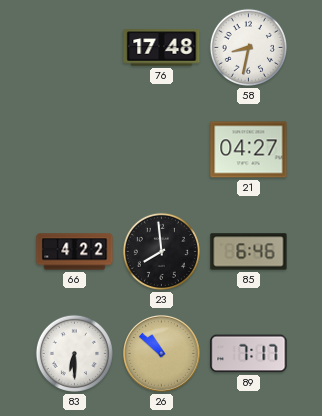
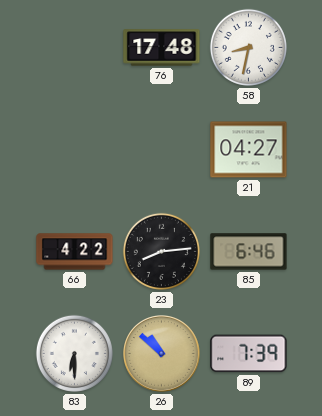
23: 7:59 -> 8:14 (161, 251)
89: 7:17 -> 7:39 (249, 354)
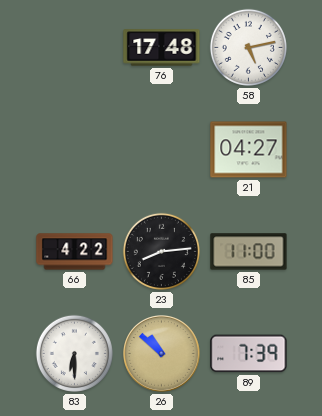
58: 8:32 -> 5:13 (248, 47)
85: 6:46 -> 11:00 (249, 252)
